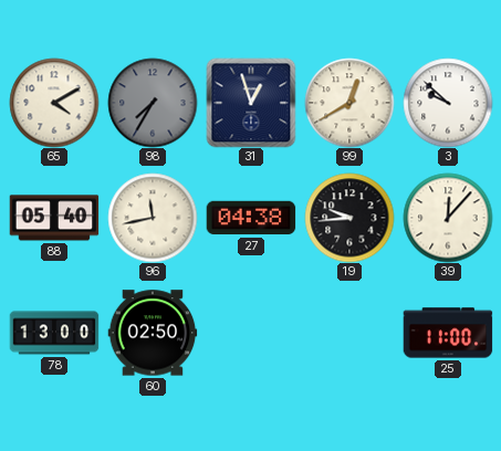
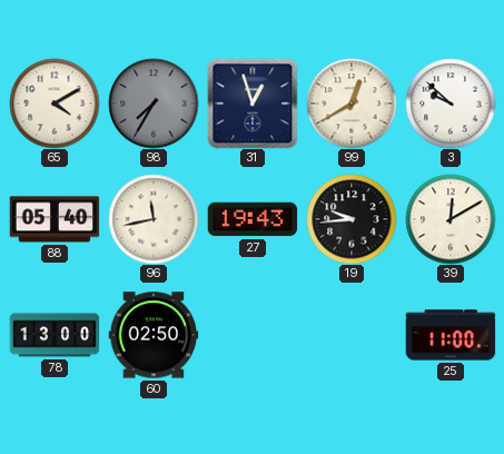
27: 04:38 -> 19:43 (253, 219)
39: 12:07 -> 12:10 (451, 219)
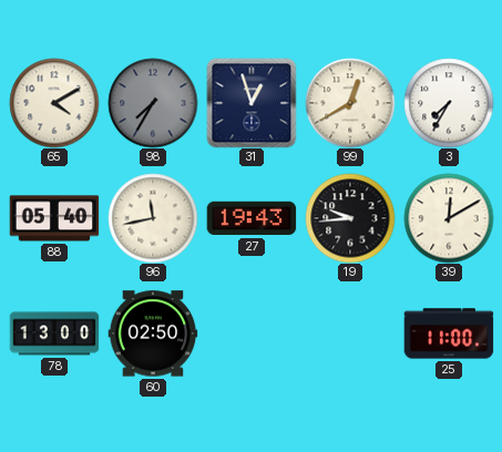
3: 9:52 -> 7:35 (449, 103)
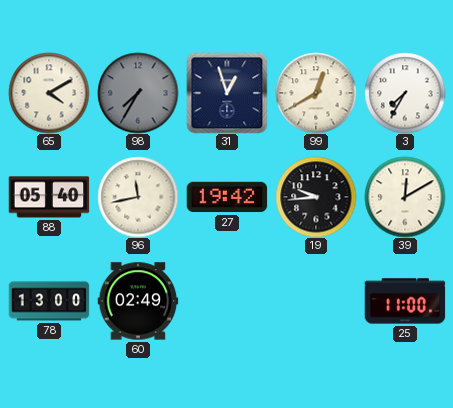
27: 19:43 -> 19:42 (227, 197)
60: 02:50 -> 02:49 (138, 301)
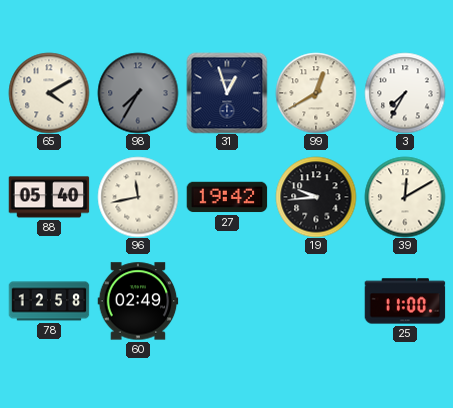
78: 13:00 -> 12:58 (49, 301)
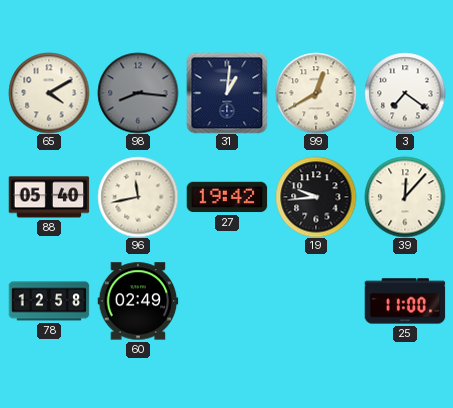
98: 7:35 -> 8:16 (138, 93)
31: 12:57 -> 1:01 (227, 93)
3: 7:35 -> 7:21 (405, 93)
39: 12:10 -> 12:07 (405, 197)
